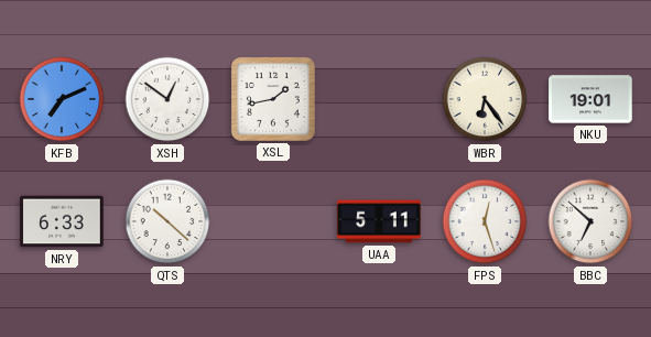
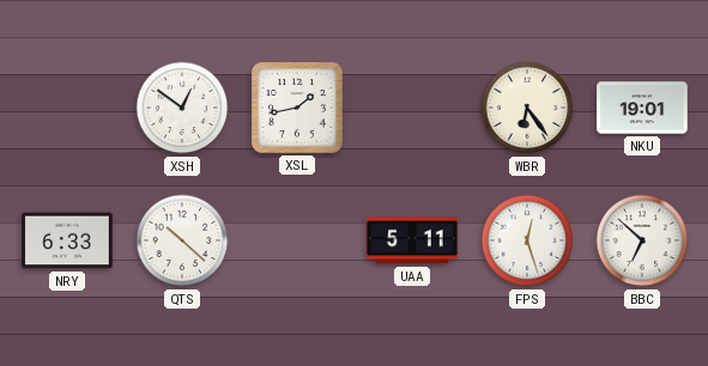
KFB: 7:11 -> none (62, 99)
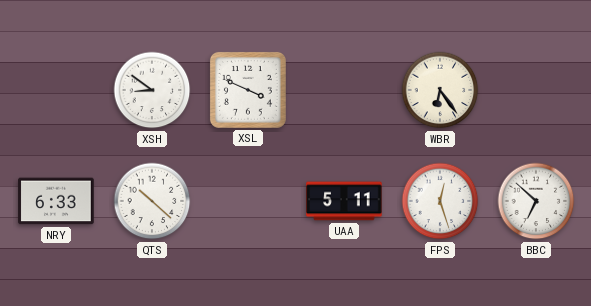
XSH: 12:51 -> 8:51 (152, 90)
XSL: 1:43 -> 3:49 (248, 90)
NKU: 19:01 -> none (642, 108)
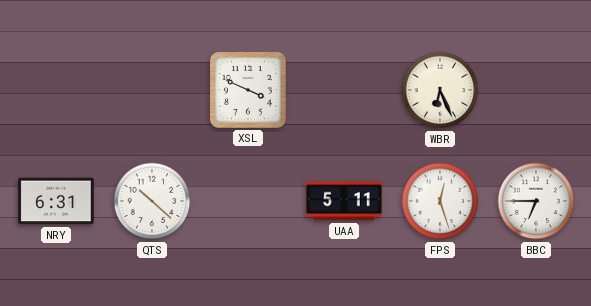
XSH: 8:51 -> none (152, 90)
WBR: 6:24 -> 6:26 (440, 90)
NRY: 6:33 -> 6:31 (56, 201)
BBC: 6:52 -> 6:45 (536, 201)
